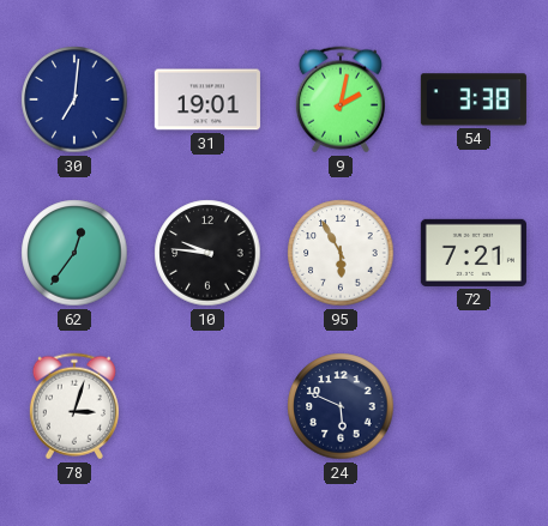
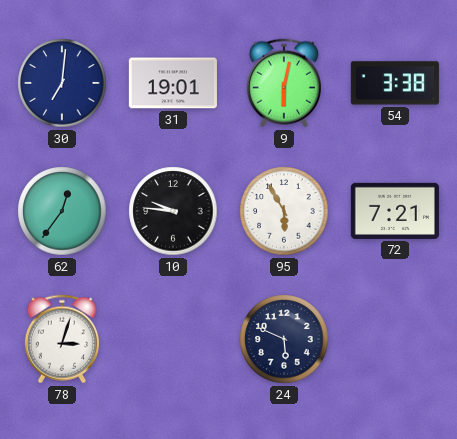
9: 2:02 -> 6:02 (284, 83)
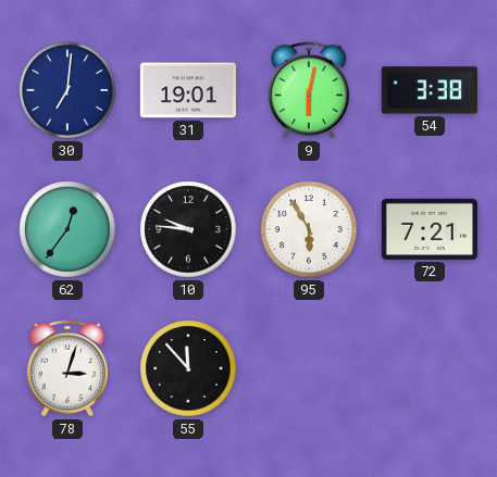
55: none -> 11:53 (188, 368)
24: 5:49 -> none (284, 339)
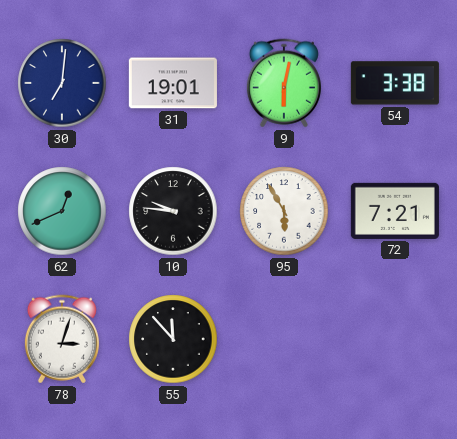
62: 12:36 -> 12:41 (62, 211)
